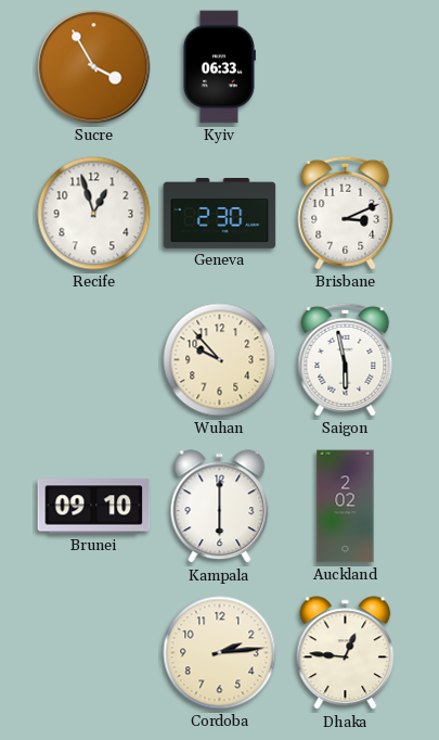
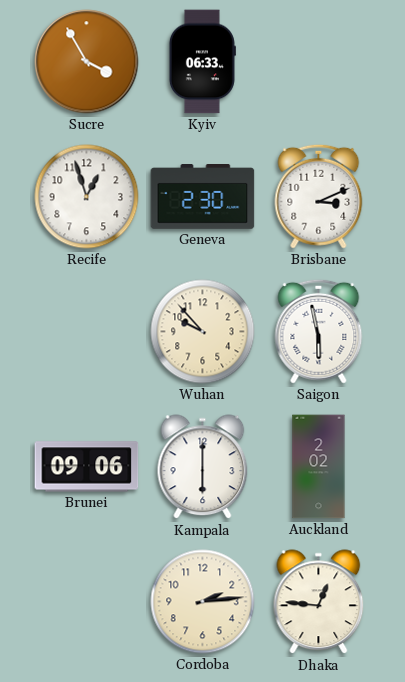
Brunei: 09:10 -> 09:06 (87, 467)
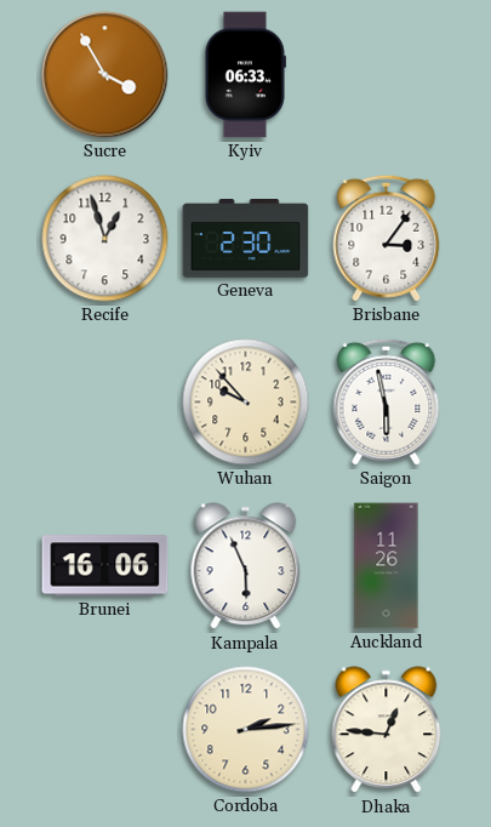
Brisbane: 3:11 -> 3:06 (387, 238)
Brunei: 09:06 -> 16:06 (105, 566)
Kampala: 6:00 -> 5:56 (246, 566)
Auckland: 2:02 -> 11:26 (387, 566)
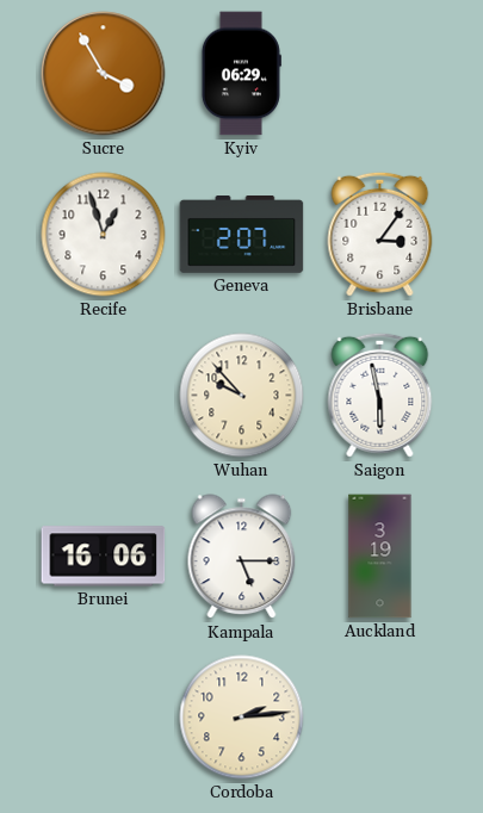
Kyiv: 06:33 -> 06:29 (241, 74)
Geneva: 2:30 -> 2:07 (242, 235)
Kampala: 5:56 -> 5:15 (242, 557)
Auckland: 11:26 -> 3:19 (380, 557)
Dhaka: 12:46 -> none (387, 730)
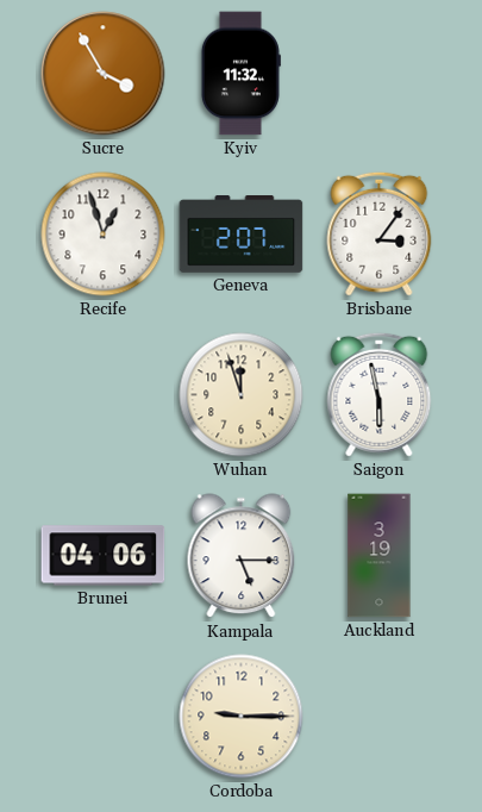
Kyiv: 06:29 -> 11:32 (240, 74)
Wuhan: 9:53 -> 11:57 (242, 395)
Brunei: 16:06 -> 04:06 (104, 556)
Cordoba: 2:14 -> 9:15 (242, 717)
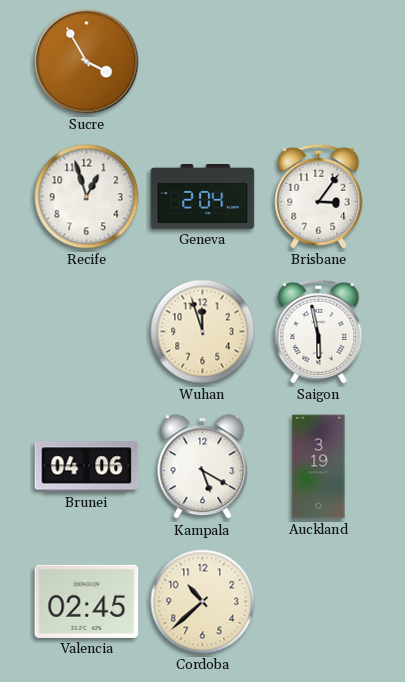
Kyiv: 11:32 -> none (240, 74)
Geneva: 2:07 -> 2:04 (203, 197)
Kampala: 5:15 -> 5:20 (203, 467)
Valencia: none -> 02:45 (87, 601)
Cordoba: 9:15 -> 10:38 (203, 602)
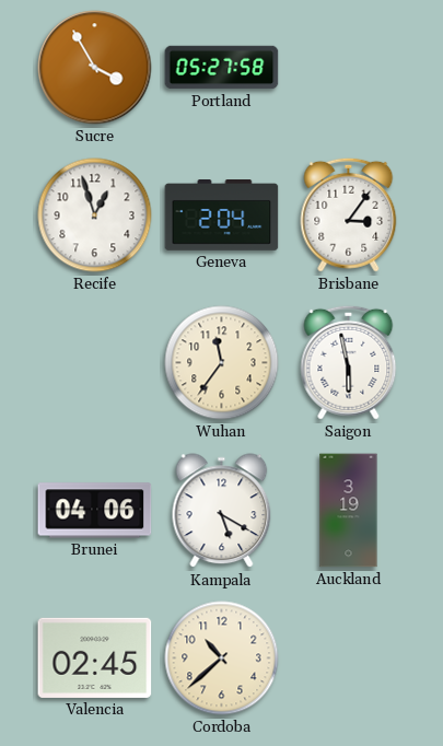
Portland: none -> 05:27 (222, 68)
Wuhan: 11:57 -> 11:36 (222, 363)
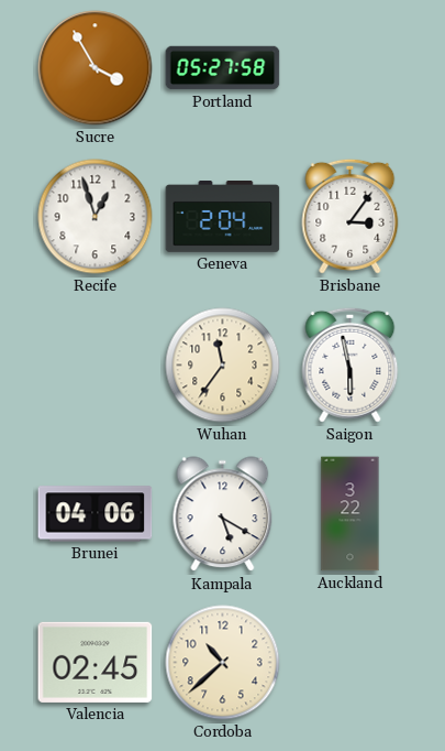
Auckland: 3:19 -> 3:22 (351, 514)
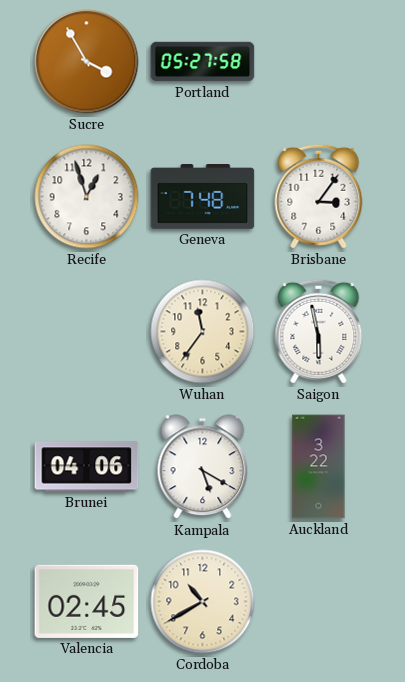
Geneva: 2:04 -> 7:48 (203, 197)
Cordoba: 10:38 -> 10:40 (203, 602)
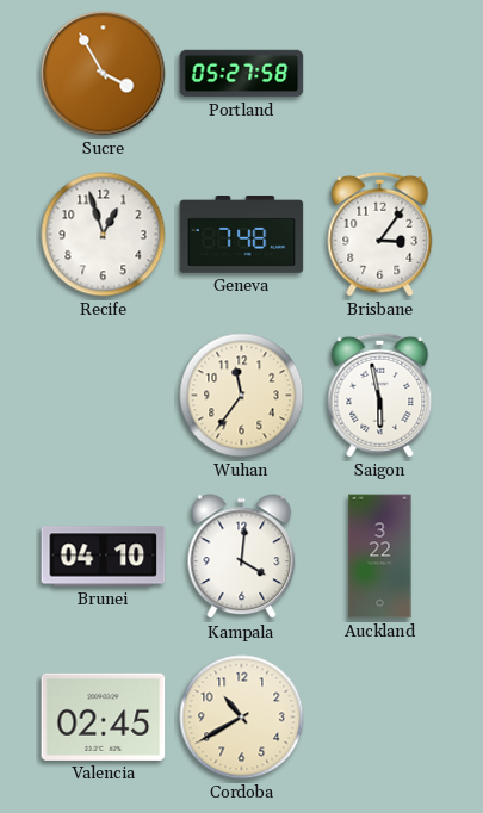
Brunei: 04:06 -> 04:10 (104, 557)
Kampala: 5:20 -> 4:01 (242, 557)
